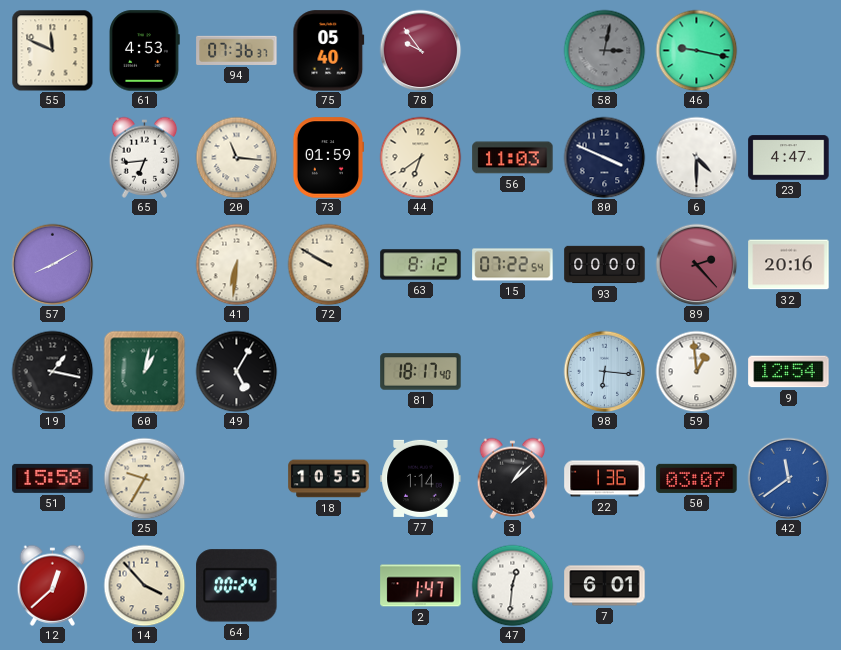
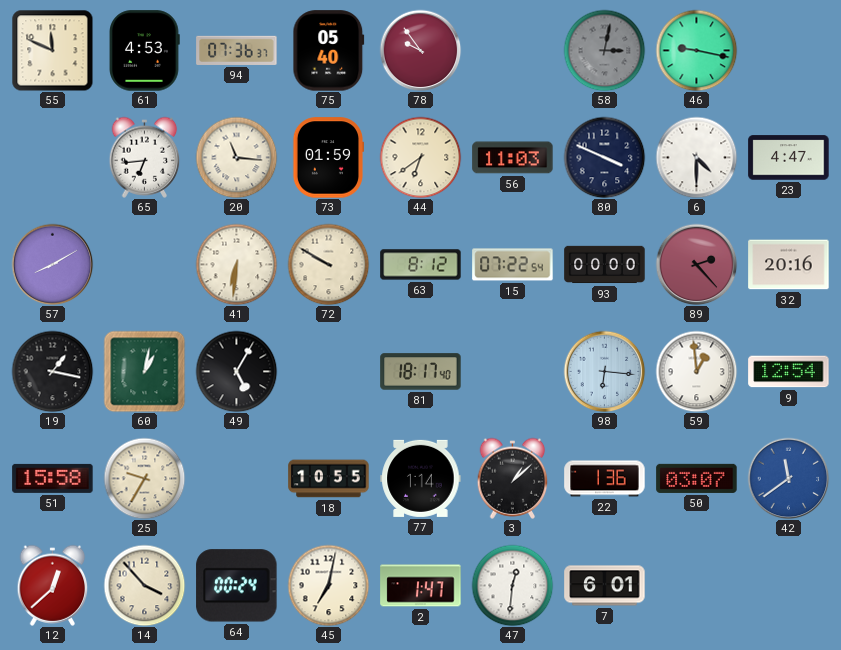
45: none -> 7:02 (328, 585)
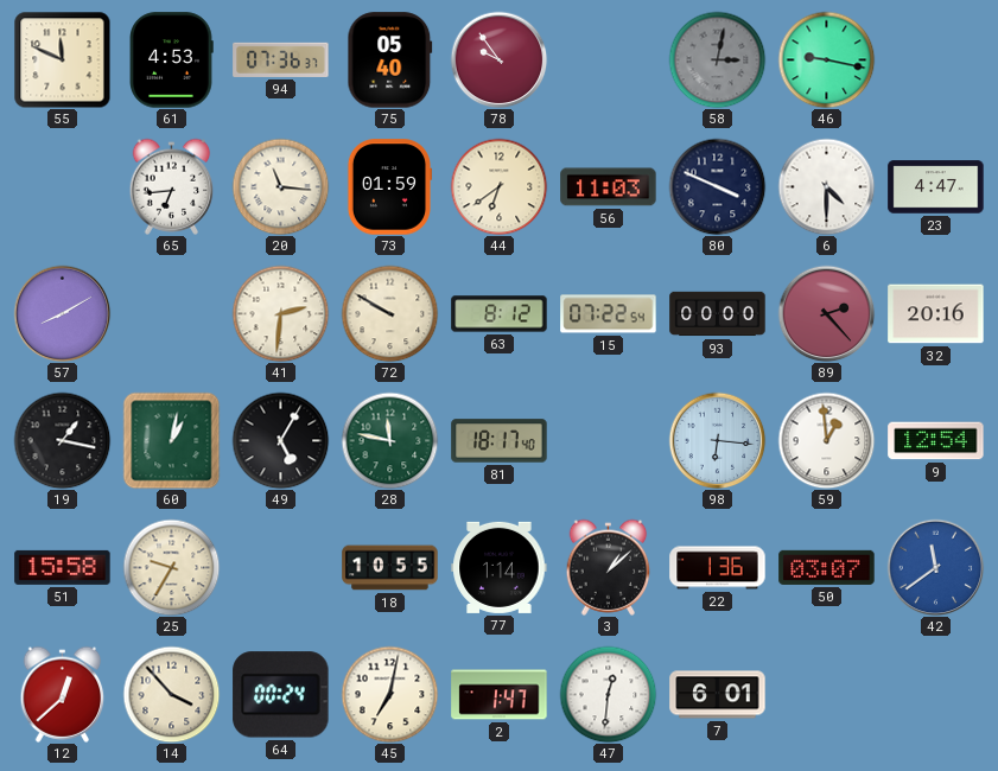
41: 6:31 -> 2:31 (280, 313)
28: none -> 11:47 (389, 440)
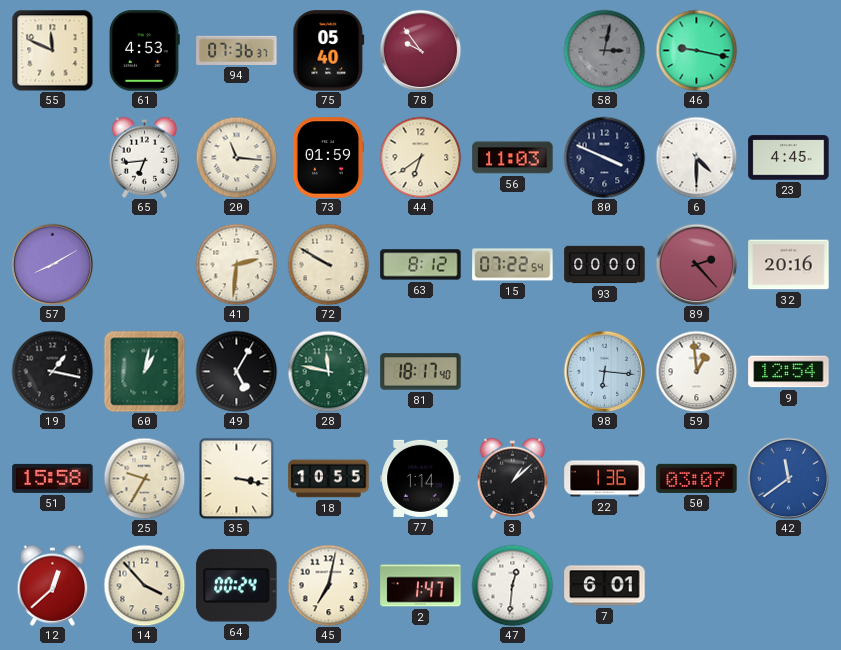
23: 4:47 -> 4:45 (789, 158)
35: none -> 3:17 (237, 478)
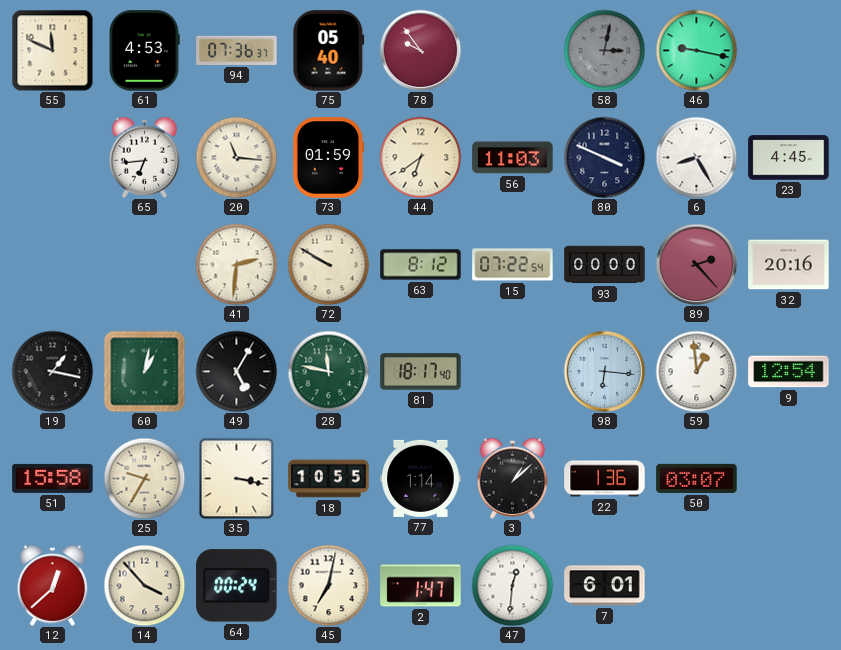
6: 4:30 -> 8:25 (696, 157)
57: 8:10 -> none (52, 264)
42: 11:39 -> none (788, 478)
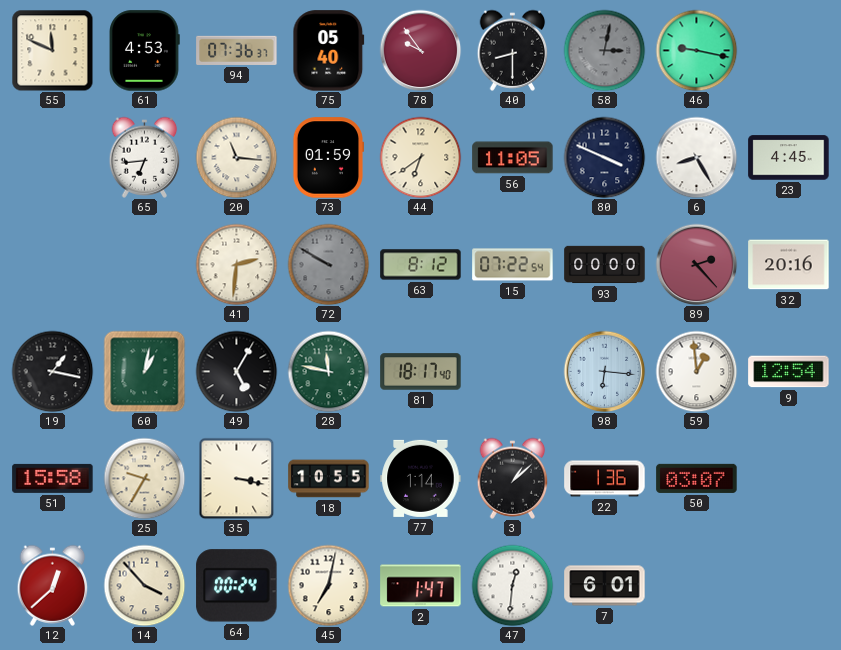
40: none -> 8:30 (513, 50)
56: 11:03 -> 11:05 (513, 158)
72 dial: cream -> grey (328, 264)
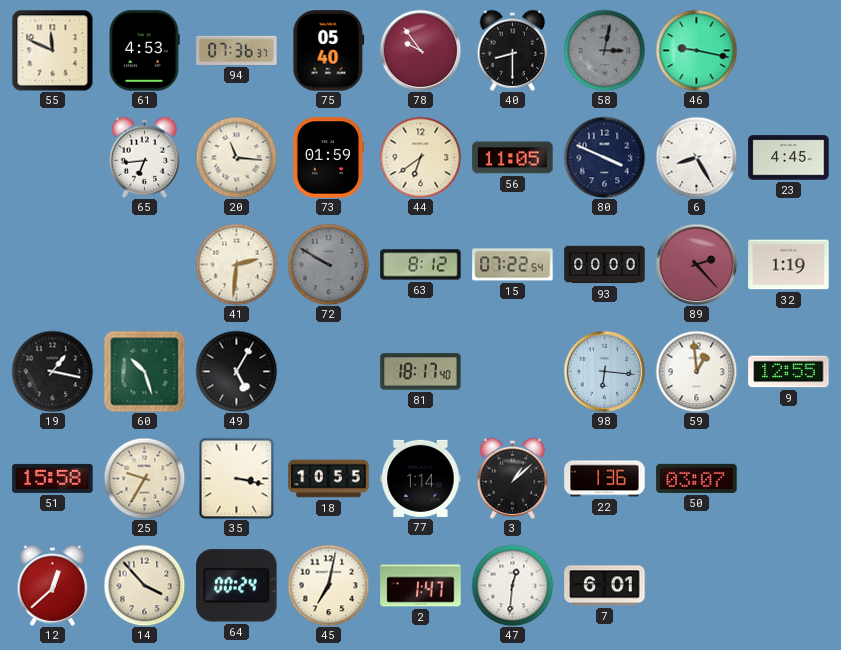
32: 20:16 -> 1:19 (789, 265)
60: 1:02 -> 10:27 (144, 371)
28: 11:47 -> none (328, 371)
9: 12:54 -> 12:55 (789, 372)
